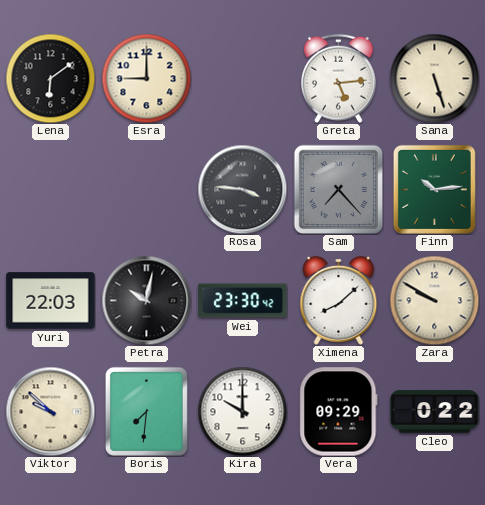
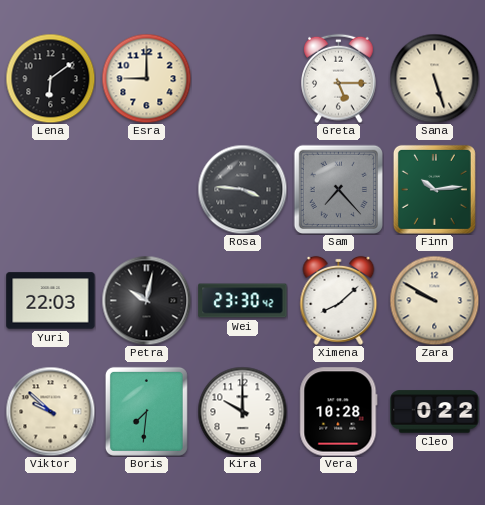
Greta: 5:14 -> 5:15 (339, 78)
Vera: 09:29 -> 10:28 (339, 412)
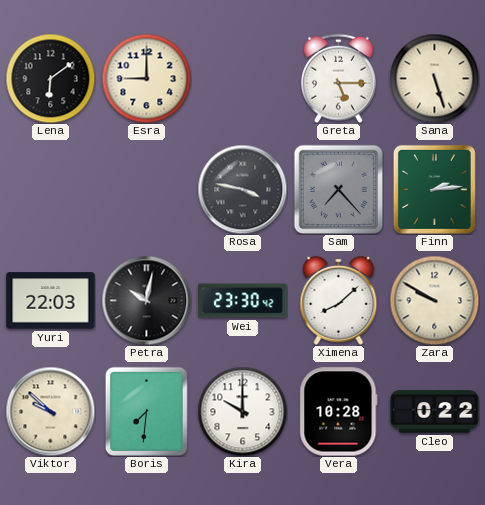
Rosa: 3:46 -> 3:47 (242, 189)
Finn: 10:14 -> 2:14 (434, 189)
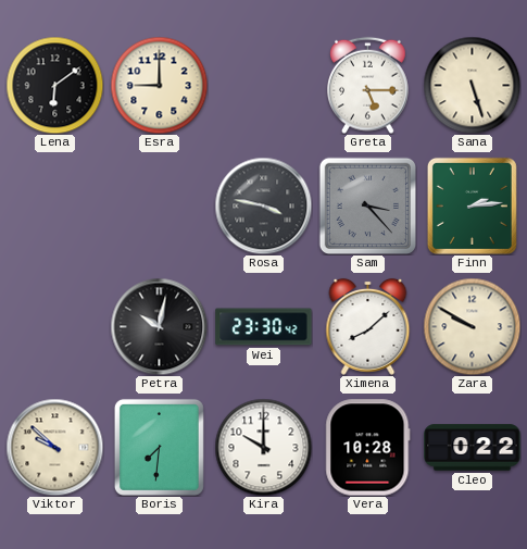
Sam: 7:23 -> 3:23 (367, 205)
Yuri: 22:03 -> none (51, 301)
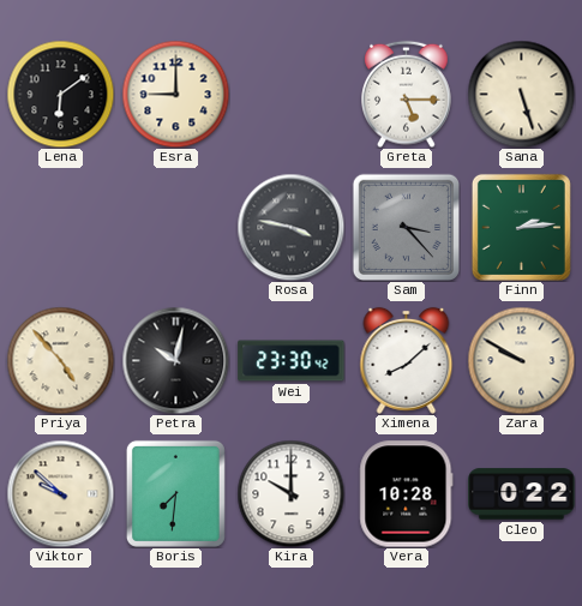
Priya: none -> 4:53 (60, 360)
